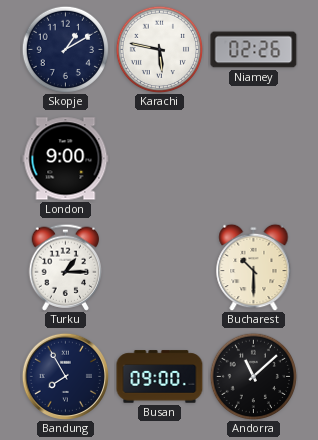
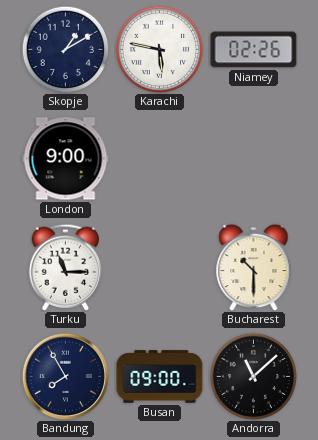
Turku: 1:15 -> 11:15 (66, 267)
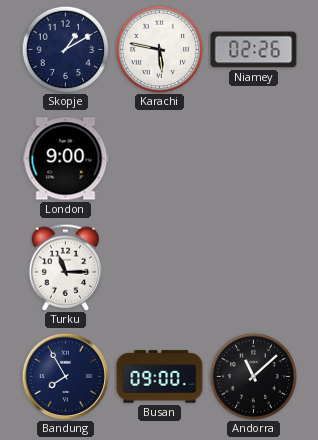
Bucharest: 10:30 -> none (254, 267)
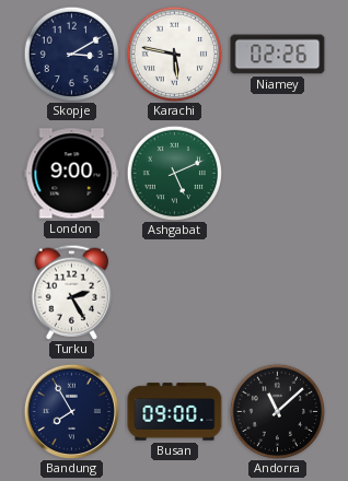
Skopje: 1:10 -> 3:10 (71, 54)
Ashgabat: none -> 5:11 (174, 173)
Turku: 11:15 -> 2:25 (72, 292)
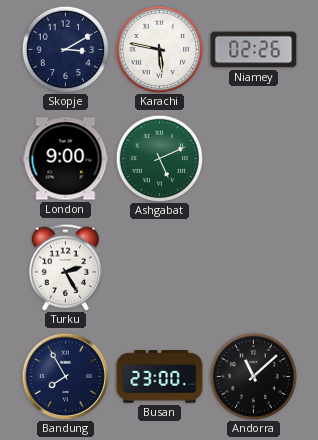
Busan: 09:00 -> 23:00 (160, 377)
